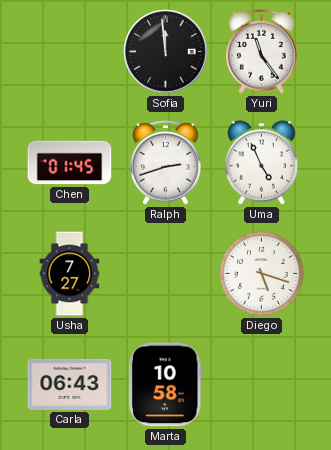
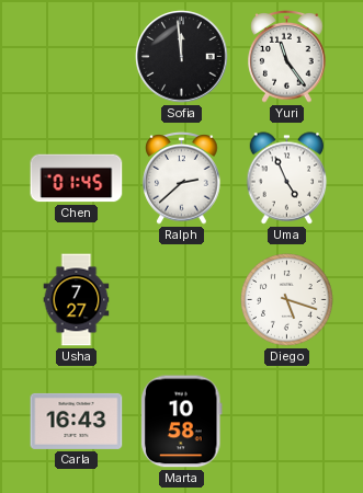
Ralph: 2:42 -> 2:38 (182, 179)
Carla: 06:43 -> 16:43 (77, 421)
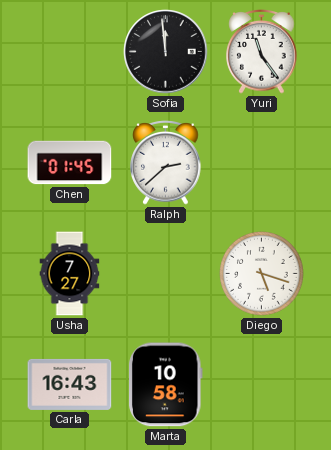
Uma: 4:56 -> none (287, 179)
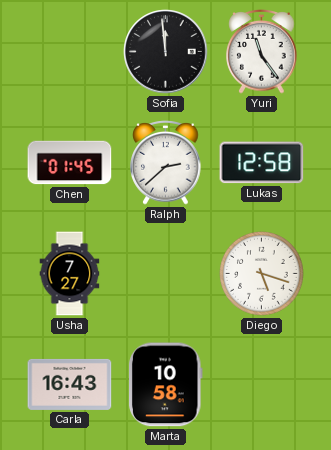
Lukas: none -> 12:58 (262, 163)
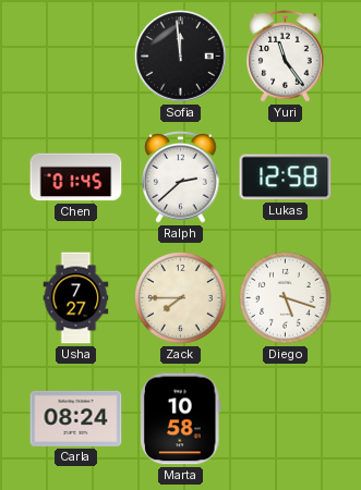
Zack: none -> 7:45 (181, 298)
Carla: 16:43 -> 08:24 (76, 418)
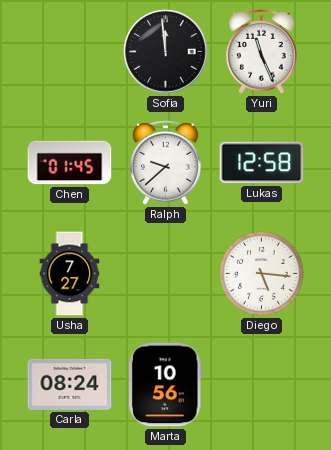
Yuri: 11:24 -> 11:26 (262, 52)
Ralph: 2:38 -> 9:38 (166, 163)
Zack: 7:45 -> none (181, 298)
Diego: 5:18 -> 5:16 (262, 274)
Marta: 10:58 -> 10:56 (166, 385)
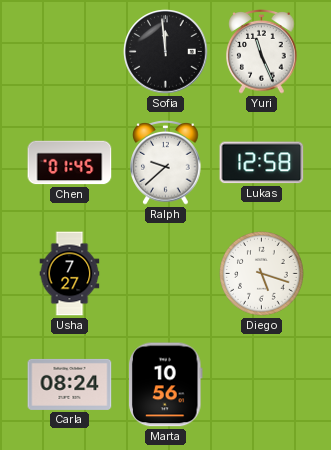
Diego: 5:16 -> 5:18 (262, 274)
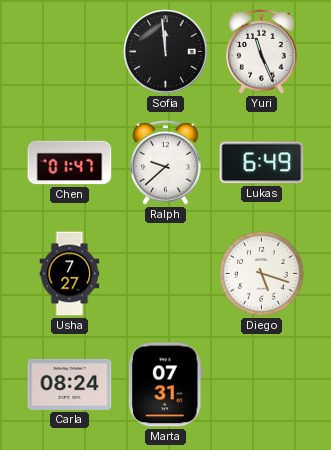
Chen: 01:45 -> 01:47 (70, 163)
Lukas: 12:58 -> 6:49 (262, 163)
Marta: 10:56 -> 07:31 (166, 385)
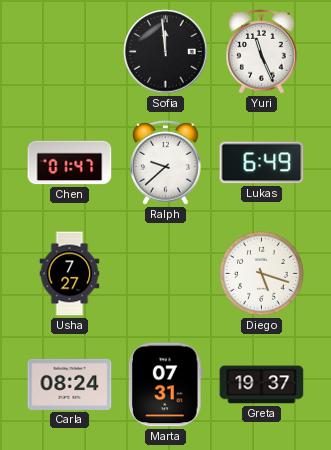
Greta: none -> 19:37 (262, 385)
